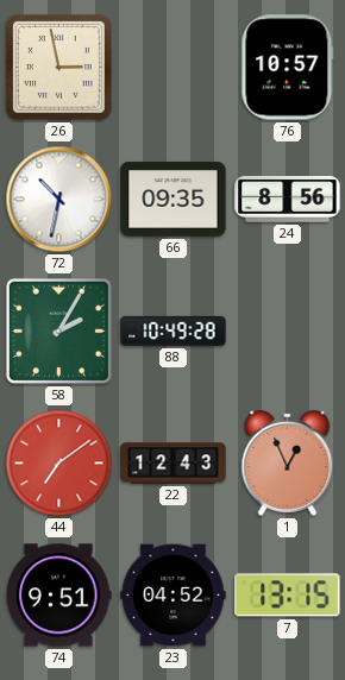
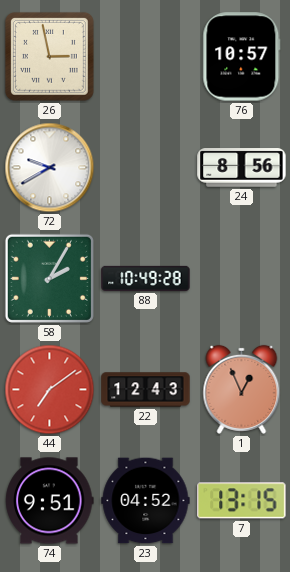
72: 10:32 -> 9:40 (50, 168)
66: 09:35 -> none (174, 200)
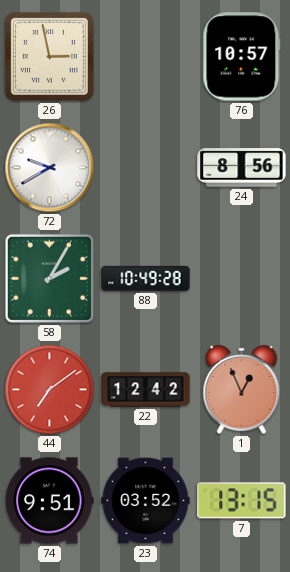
22: 12:43 -> 12:42 (146, 390)
23: 04:52 -> 03:52 (146, 501)
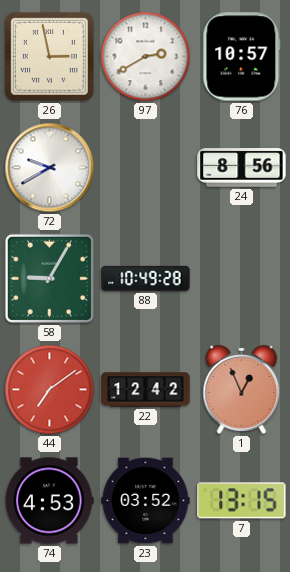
97: none -> 2:40 (146, 57)
58: 2:05 -> 9:05 (49, 278)
74: 9:51 -> 4:53 (50, 501)
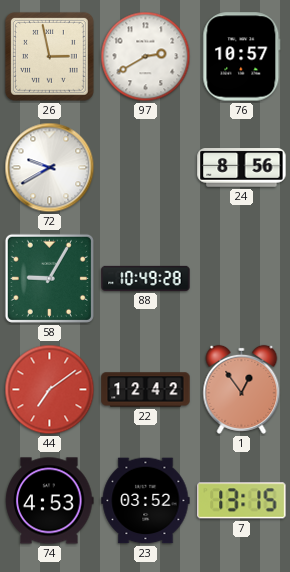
1: 12:56 -> 12:54 (242, 389)
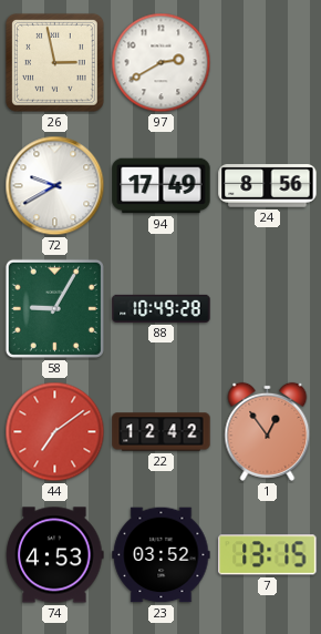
76: 10:57 -> none (242, 57)
94: none -> 17:49 (162, 186)
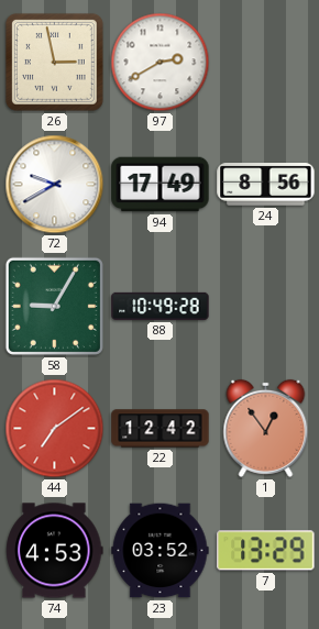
7: 13:15 -> 13:29 (266, 551)
